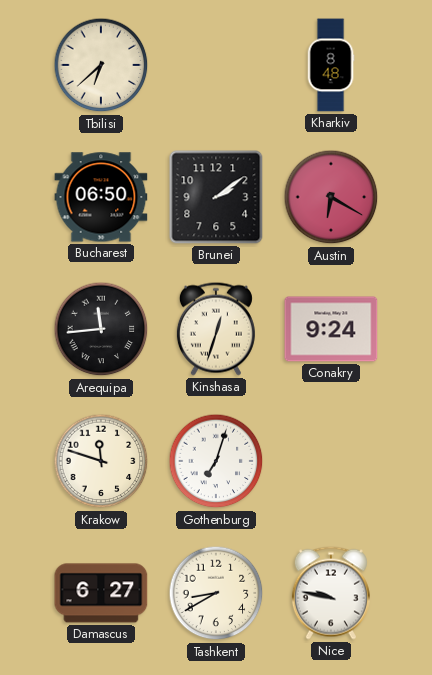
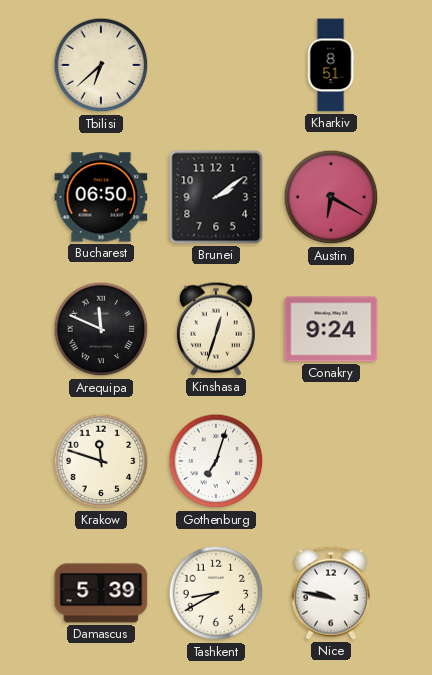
Kharkiv: 8:48 -> 8:51 (331, 65)
Arequipa: 11:44 -> 11:49 (101, 329)
Damascus: 6:27 -> 5:39 (101, 593)
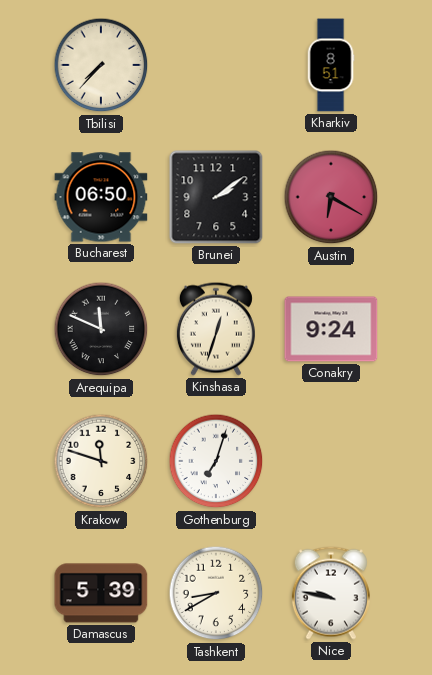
Tbilisi: 6:38 -> 7:37 (101, 65)
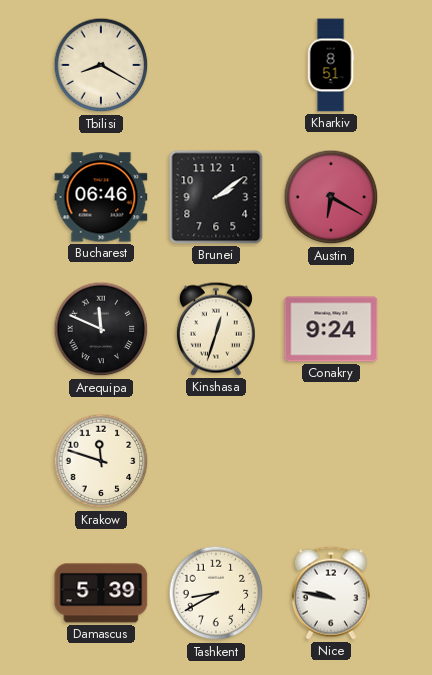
Tbilisi: 7:37 -> 8:20 (101, 65)
Bucharest: 06:50 -> 06:46 (101, 197)
Gothenburg: 7:03 -> none (216, 461)
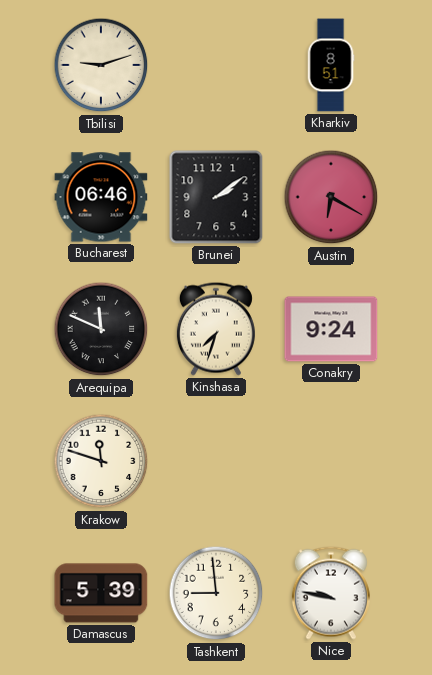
Tbilisi: 8:20 -> 9:12 (101, 65)
Kinshasa: 12:33 -> 7:33 (216, 329)
Tashkent: 8:40 -> 8:59 (216, 593)
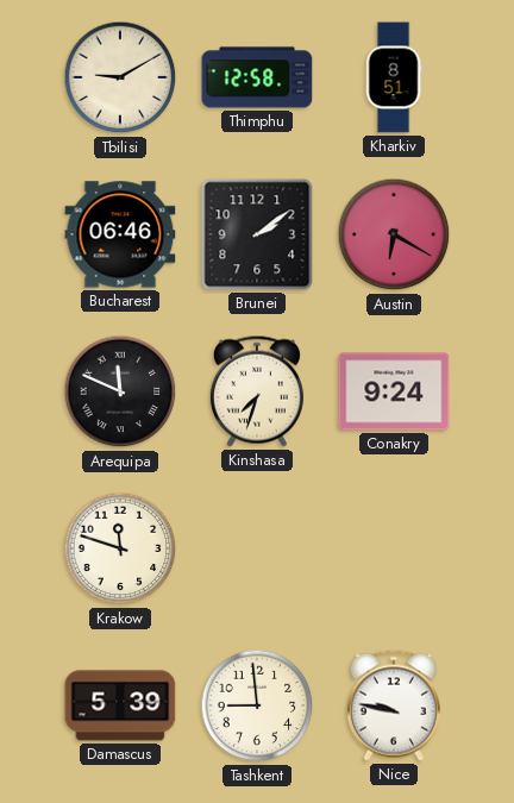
Tbilisi: 9:12 -> 9:10 (120, 77)
Thimphu: none -> 12:58 (257, 77)
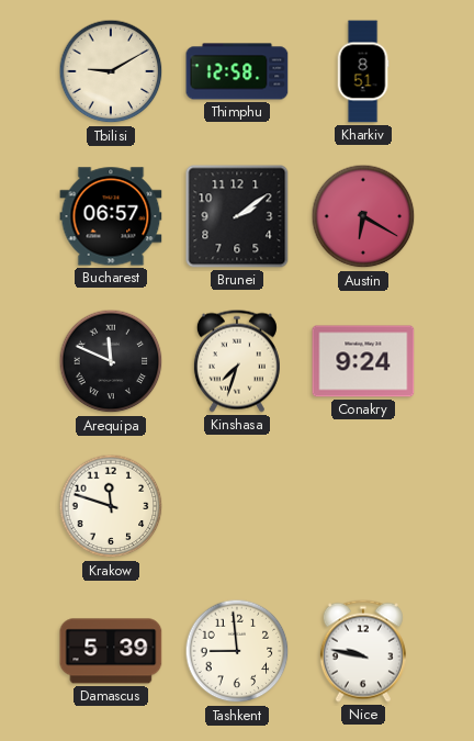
Bucharest: 06:46 -> 06:57 (111, 216)
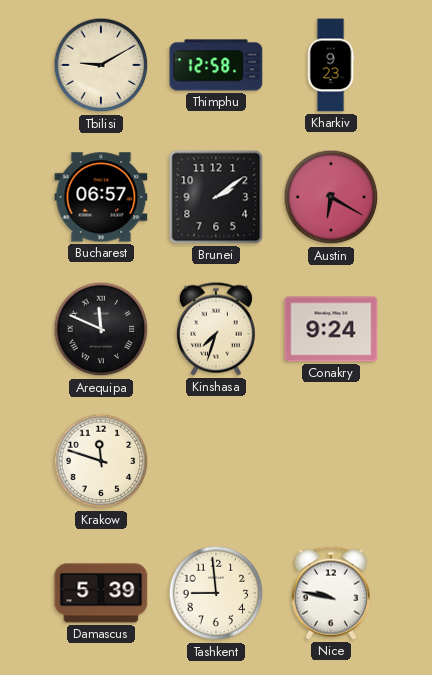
Kharkiv: 8:51 -> 9:23 (331, 65)
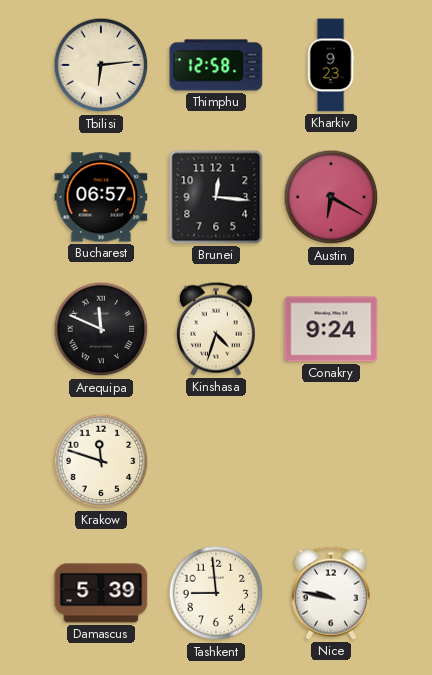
Tbilisi: 9:10 -> 6:14 (101, 65)
Brunei: 2:09 -> 12:16 (216, 197)
Kinshasa: 7:33 -> 4:33 (216, 329)
